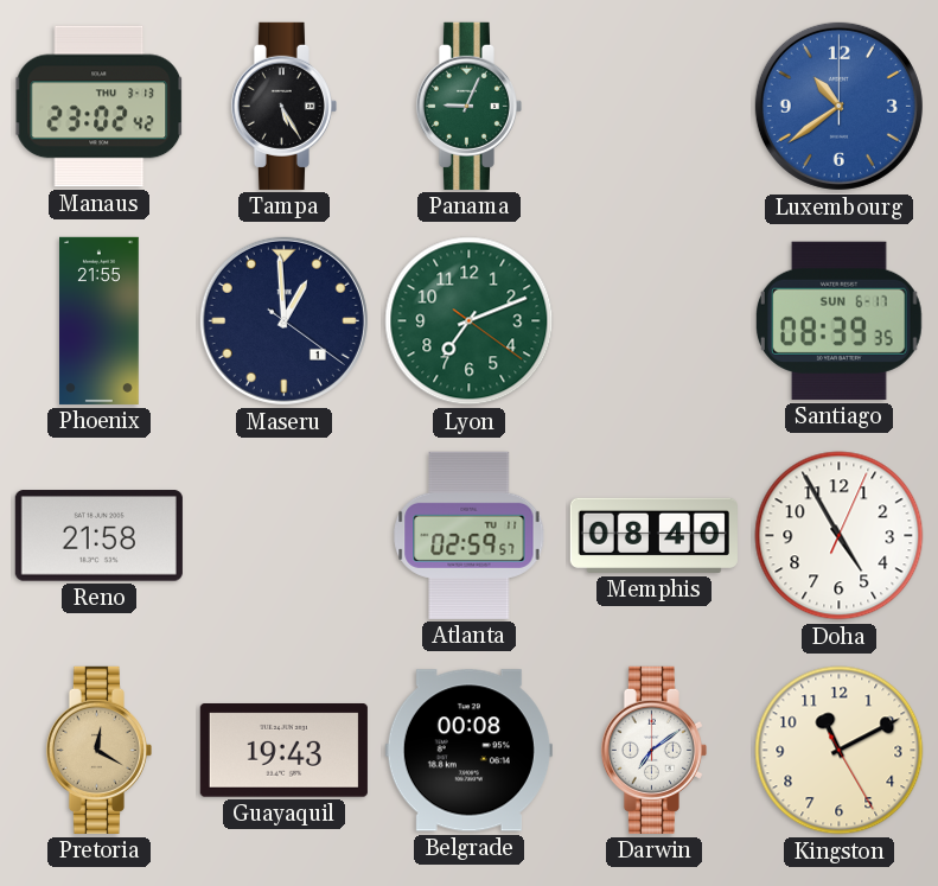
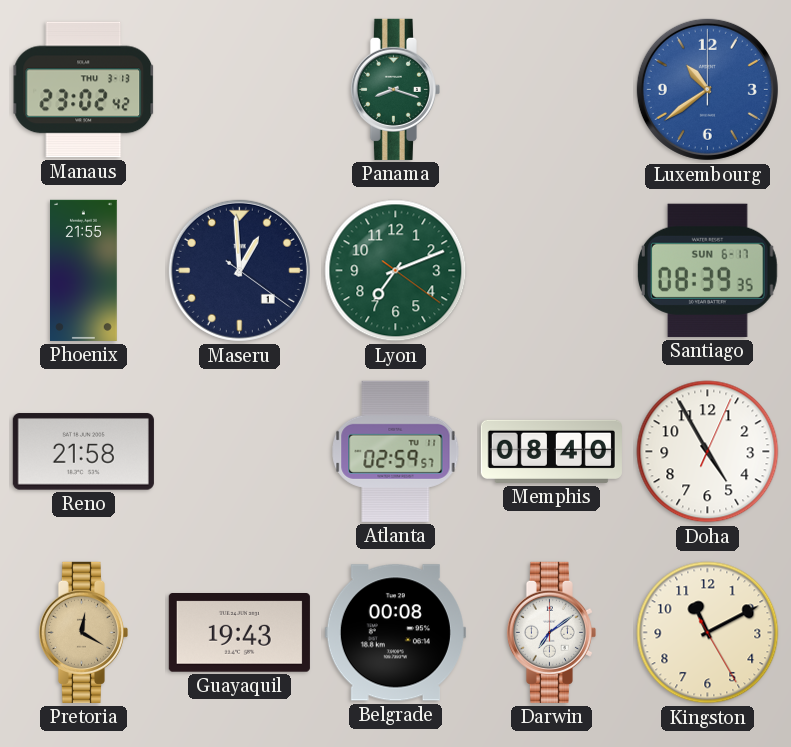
Tampa: 5:25 -> none (283, 106)
Panama: 9:04 -> 8:18 (395, 89)
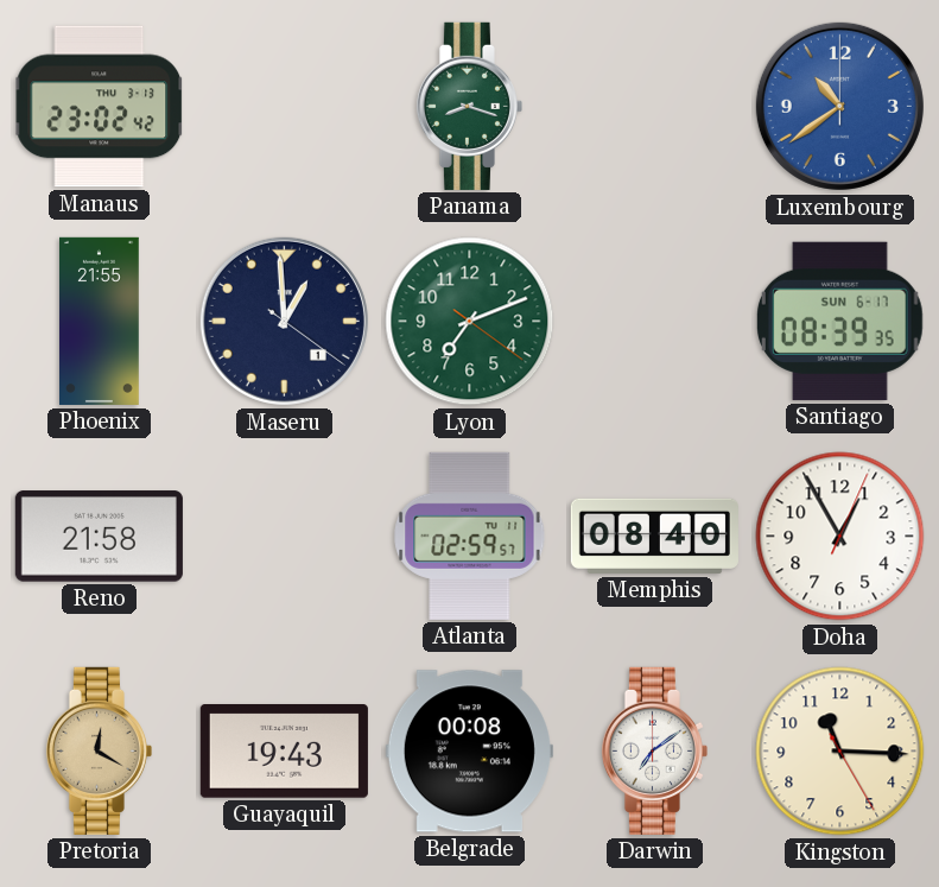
Doha: 4:55 -> 12:55 (840, 537)
Kingston: 11:10 -> 11:15 (840, 752)
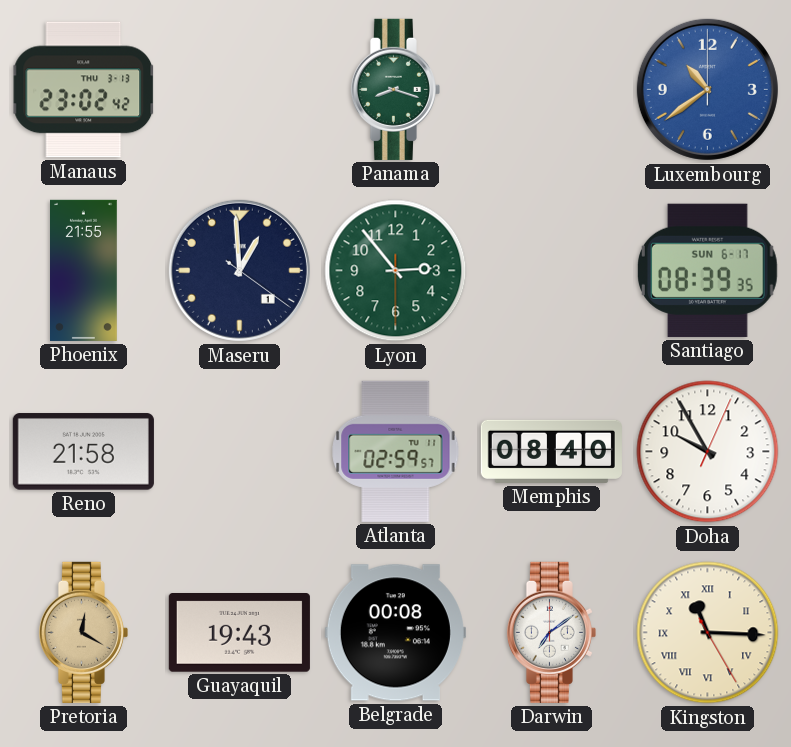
Lyon: 7:11 -> 2:53 (396, 271)
Doha: 12:55 -> 9:55 (708, 452)
Kingston numerals: Arabic -> Roman (708, 633)
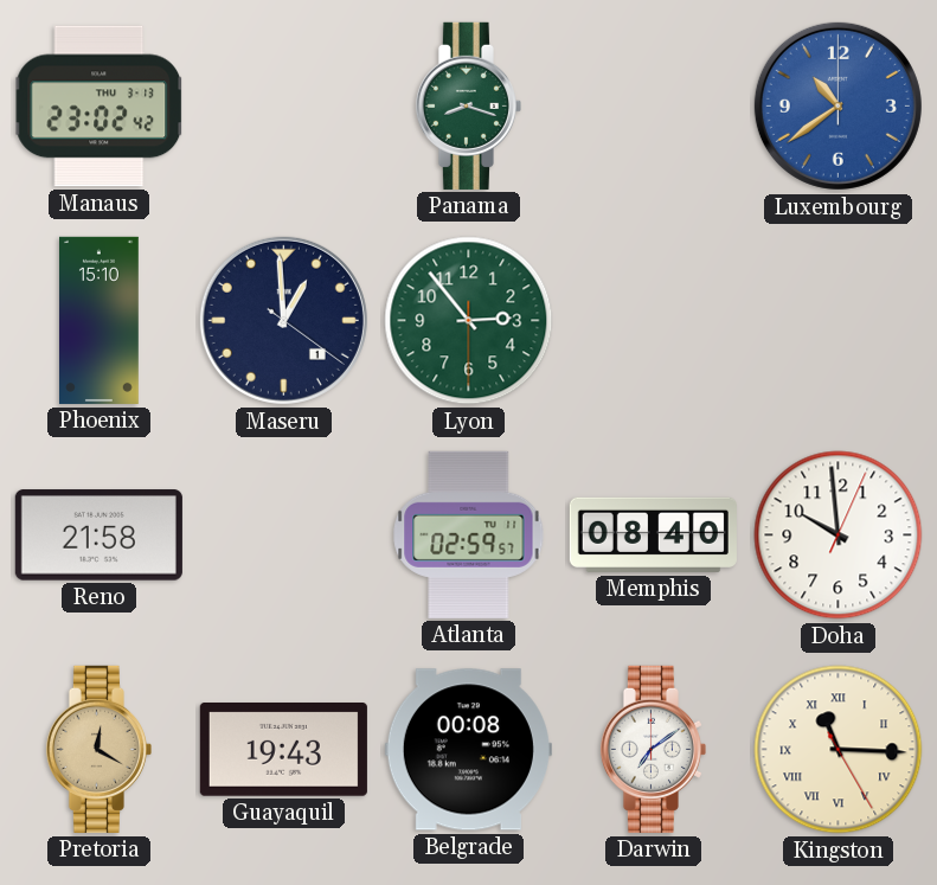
Phoenix: 21:55 -> 15:10 (100, 320)
Santiago: 08:39 -> none (707, 270)
Doha: 9:55 -> 9:59 (839, 536)
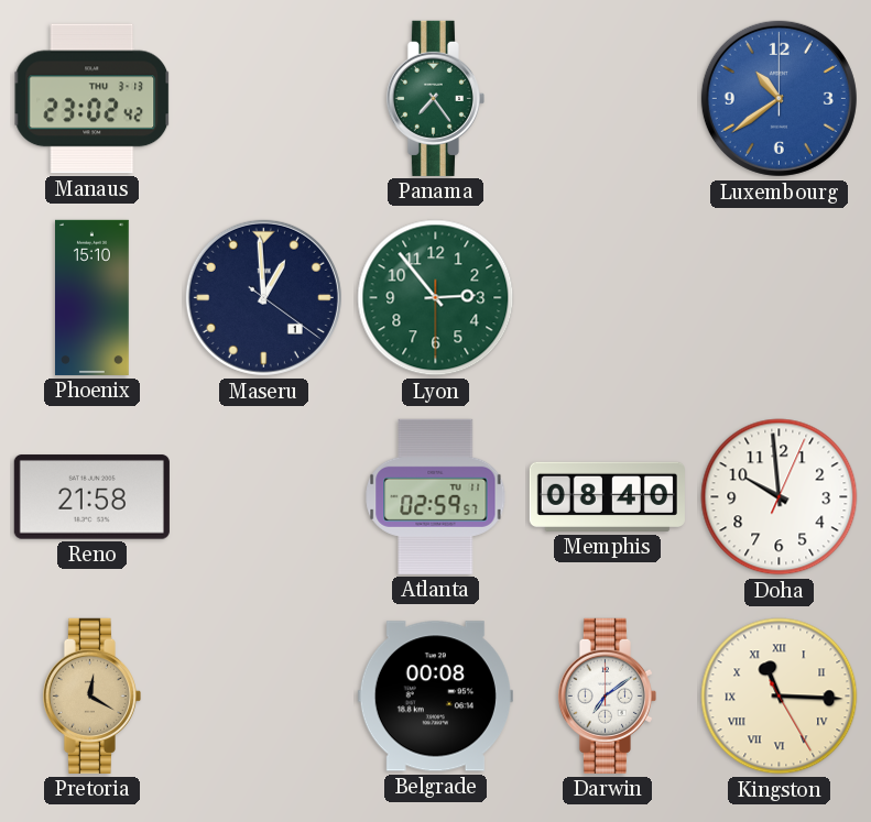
Panama: 8:18 -> 7:24 (435, 98)
Guayaquil: 19:43 -> none (283, 750)
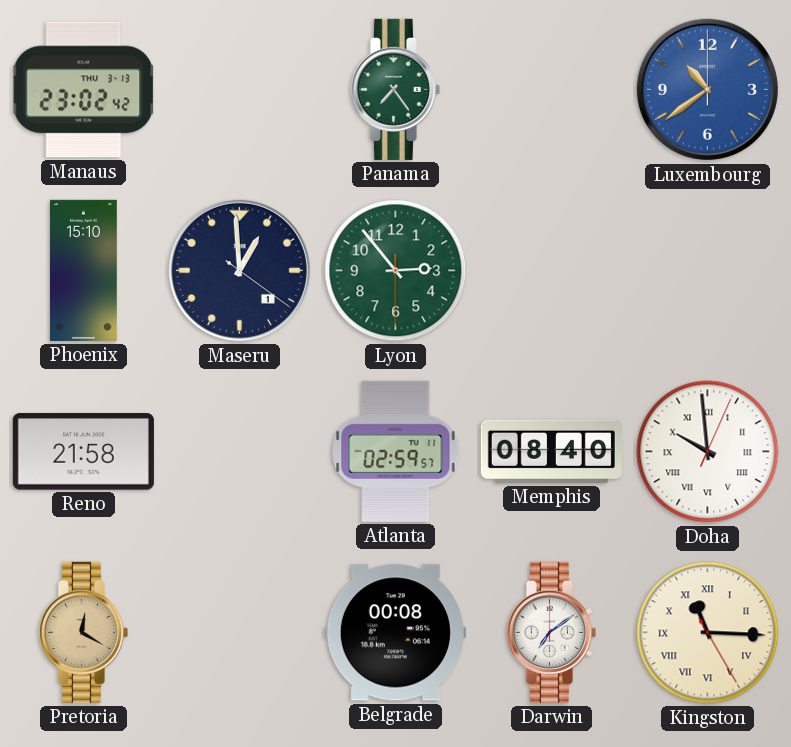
Doha numerals: Arabic -> Roman (708, 452)
